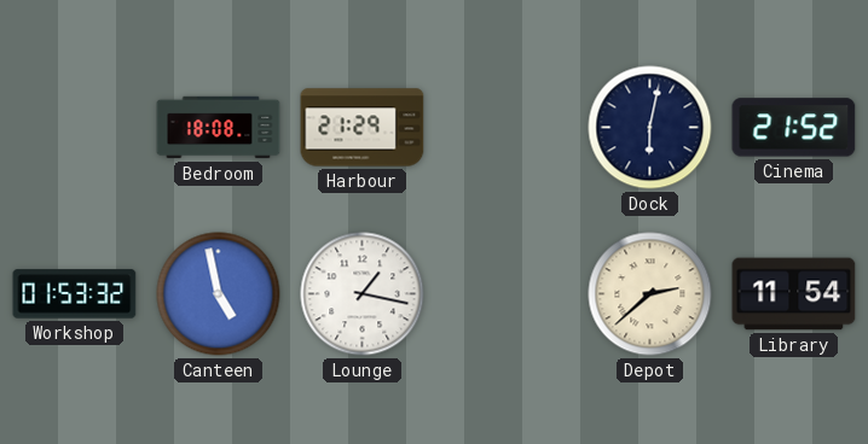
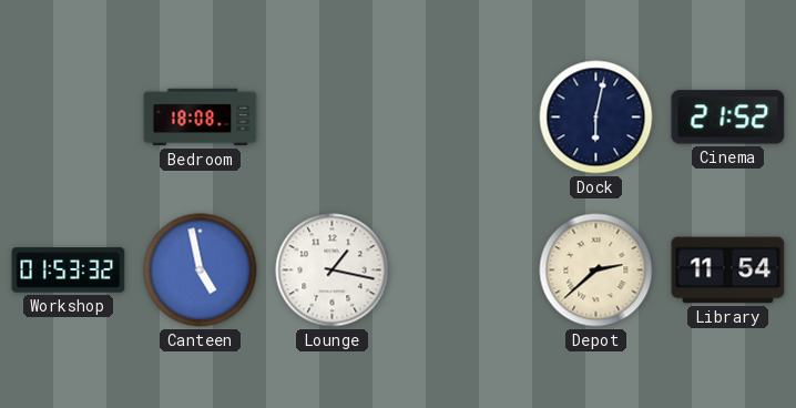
Harbour: 21:29 -> none (363, 128)
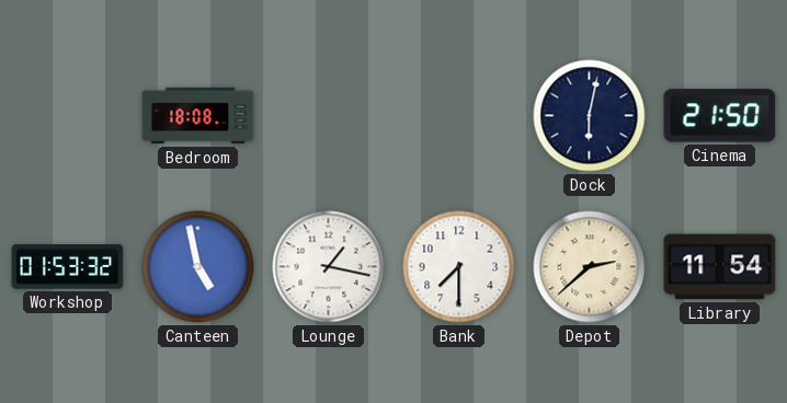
Cinema: 21:52 -> 21:50 (720, 116)
Bank: none -> 7:30 (459, 267)
